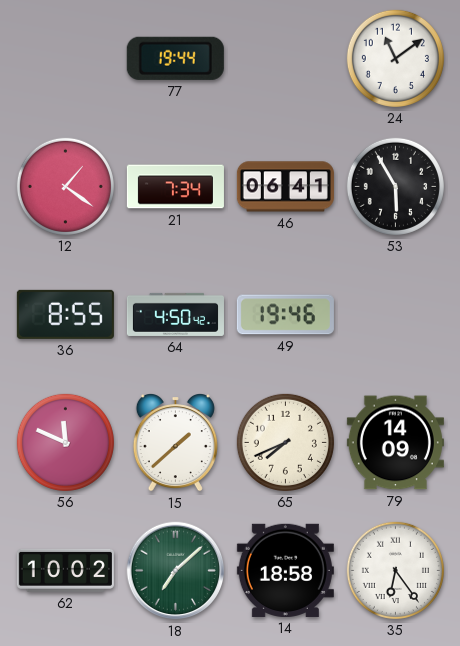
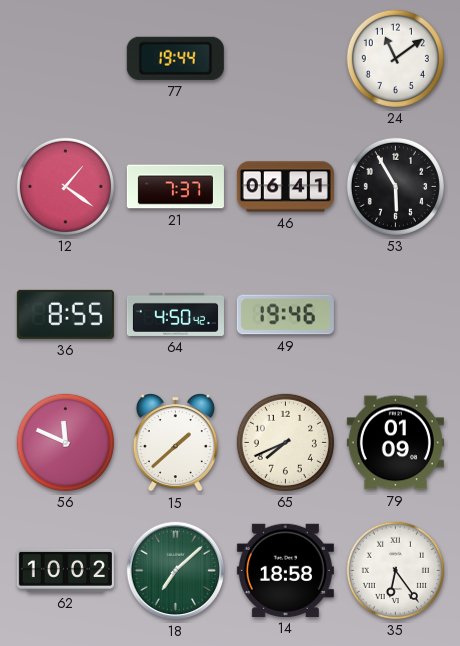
21: 7:34 -> 7:37 (175, 187)
79: 14:09 -> 01:09 (395, 443)
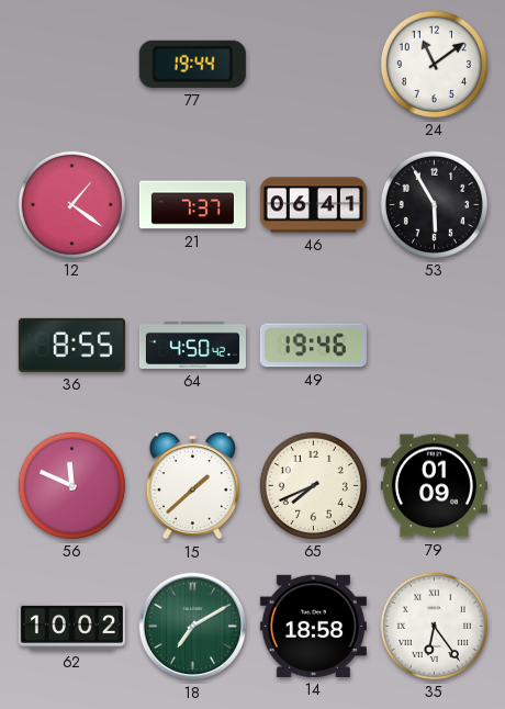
18: 7:08 -> 7:10 (193, 627)
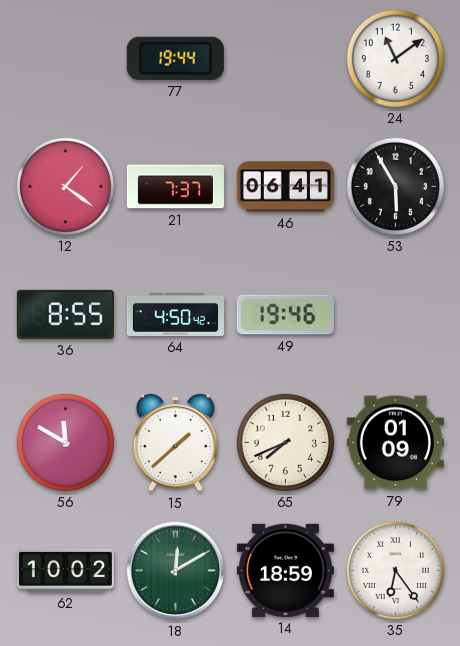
56: 11:49 -> 11:50 (65, 442)
18: 7:10 -> 12:10 (176, 571)
14: 18:58 -> 18:59 (285, 570)
